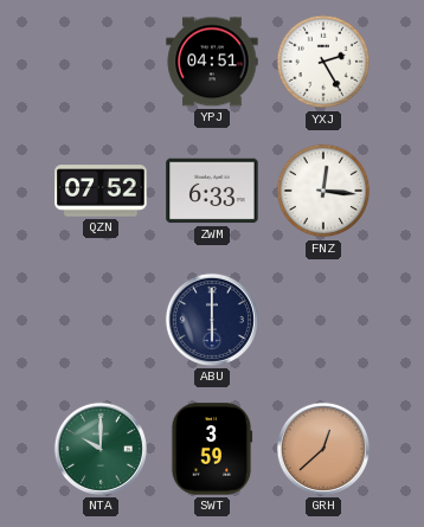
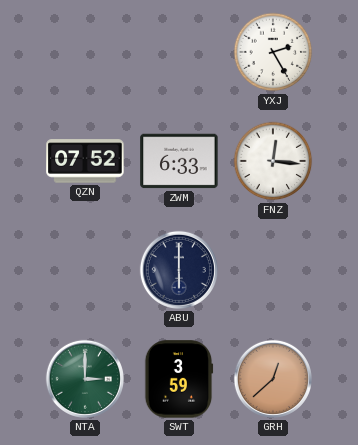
YPJ: 04:51 -> none (212, 62)
NTA: 10:00 -> 3:00 (85, 379)
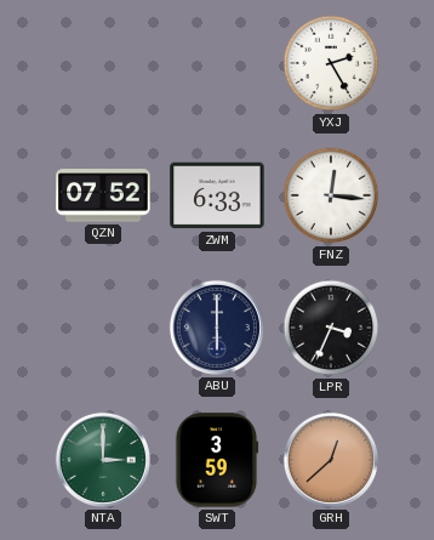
LPR: none -> 3:34 (331, 328)
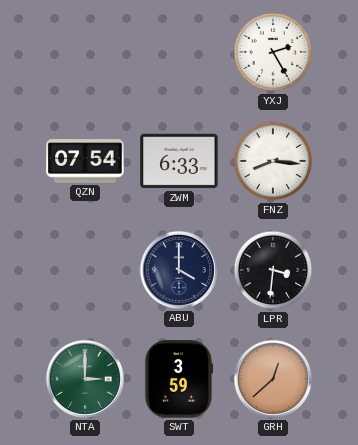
QZN: 07:52 -> 07:54 (85, 161)
FNZ: 12:16 -> 8:16 (273, 161)
ABU: 6:00 -> 4:00 (179, 270)
LPR: 3:34 -> 3:31 (273, 270)
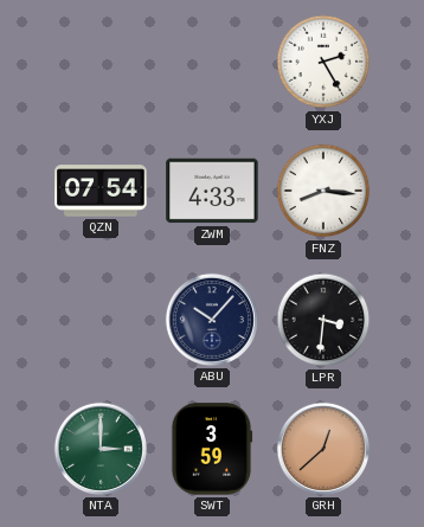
ZWM: 6:33 -> 4:33 (212, 191)
ABU: 4:00 -> 10:07 (212, 320)
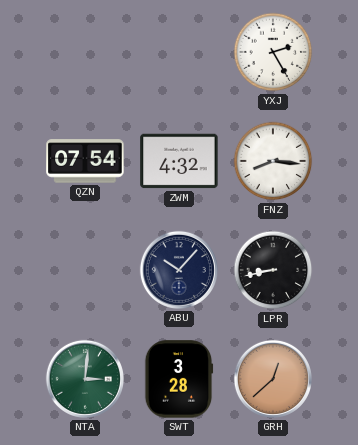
ZWM: 4:33 -> 4:32 (179, 161)
LPR: 3:31 -> 8:43 (273, 270)
NTA: 3:00 -> 3:01 (85, 379)
SWT: 3:59 -> 3:28 (179, 379)
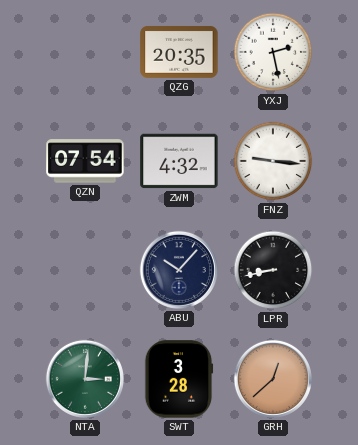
QZG: none -> 20:35 (179, 52)
YXJ: 2:25 -> 2:28 (273, 52)
FNZ: 8:16 -> 9:16 (273, 161)
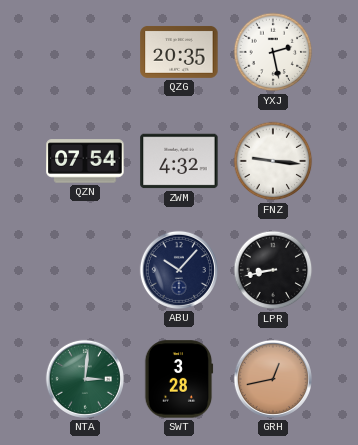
GRH: 12:38 -> 12:43 (273, 379)
